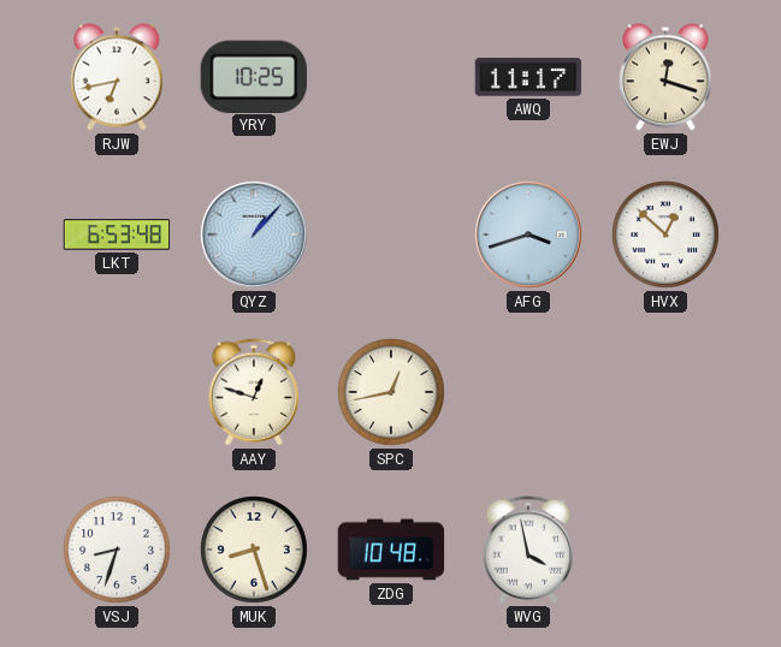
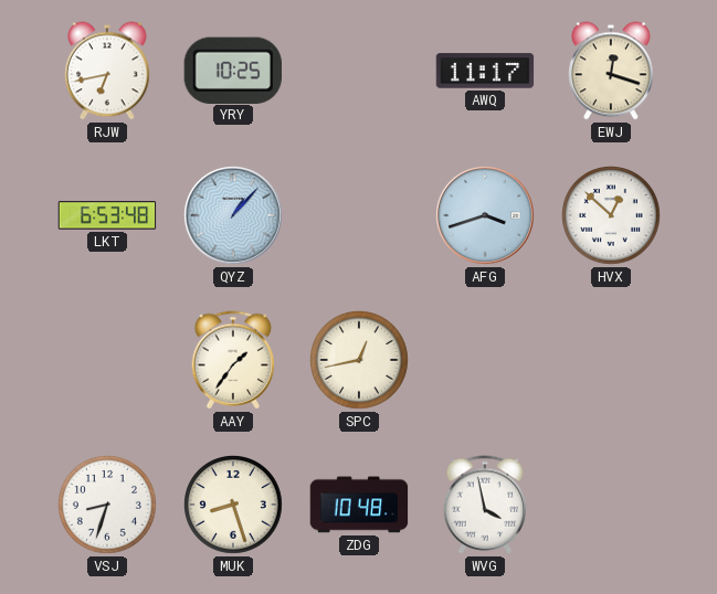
AAY: 12:48 -> 1:36 (233, 360)
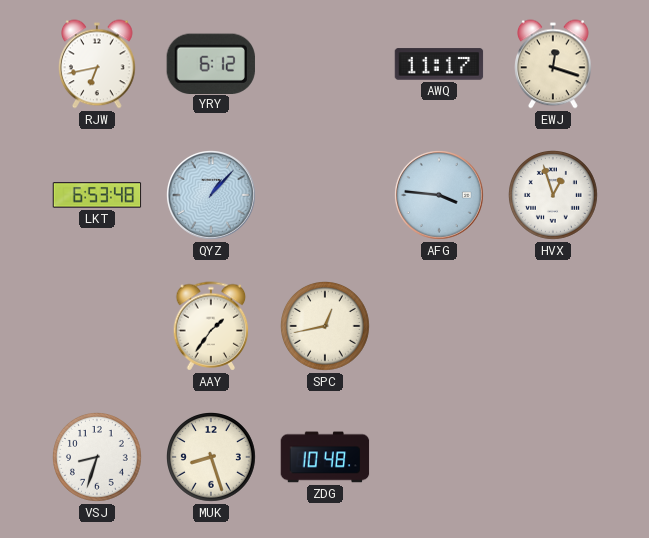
YRY: 10:25 -> 6:12 (211, 63)
AFG: 3:42 -> 3:46 (440, 196)
HVX: 12:52 -> 12:57 (554, 196)
WVG: 3:58 -> none (485, 505)
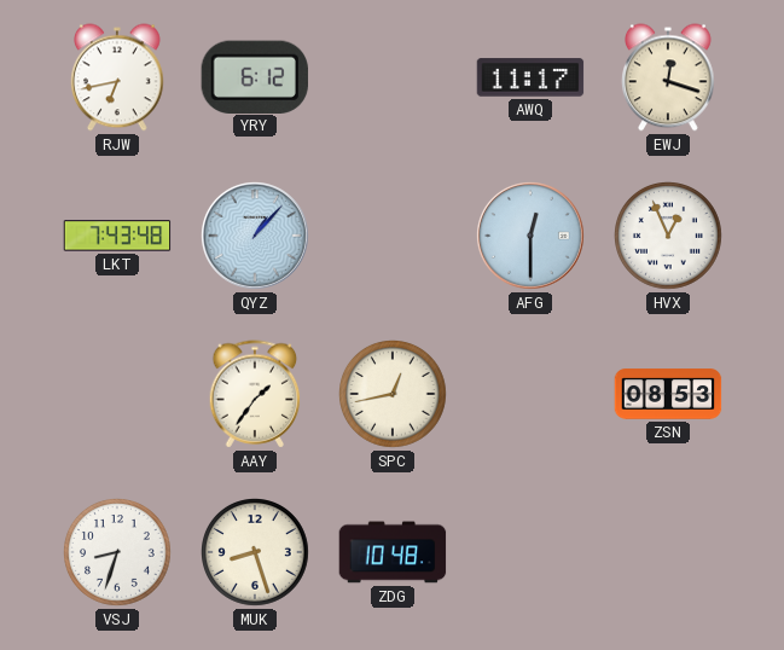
LKT: 6:53 -> 7:43 (117, 236)
AFG: 3:46 -> 12:30 (532, 237)
HVX: 12:57 -> 12:56 (669, 237)
ZSN: none -> 08:53 (668, 394)
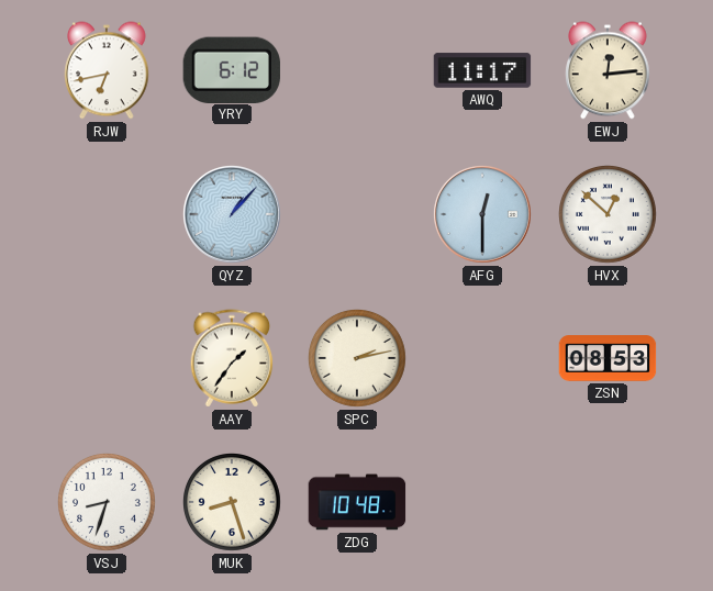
EWJ: 12:18 -> 12:14 (609, 70)
LKT: 7:43 -> none (117, 236)
HVX: 12:56 -> 12:52 (609, 215)
SPC: 12:43 -> 2:13 (358, 359)
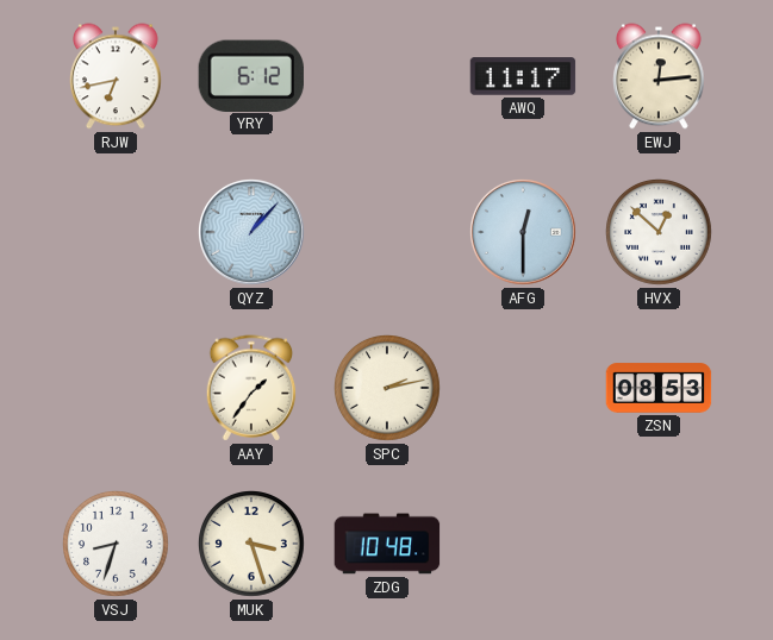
MUK: 8:27 -> 3:27 (253, 545)
